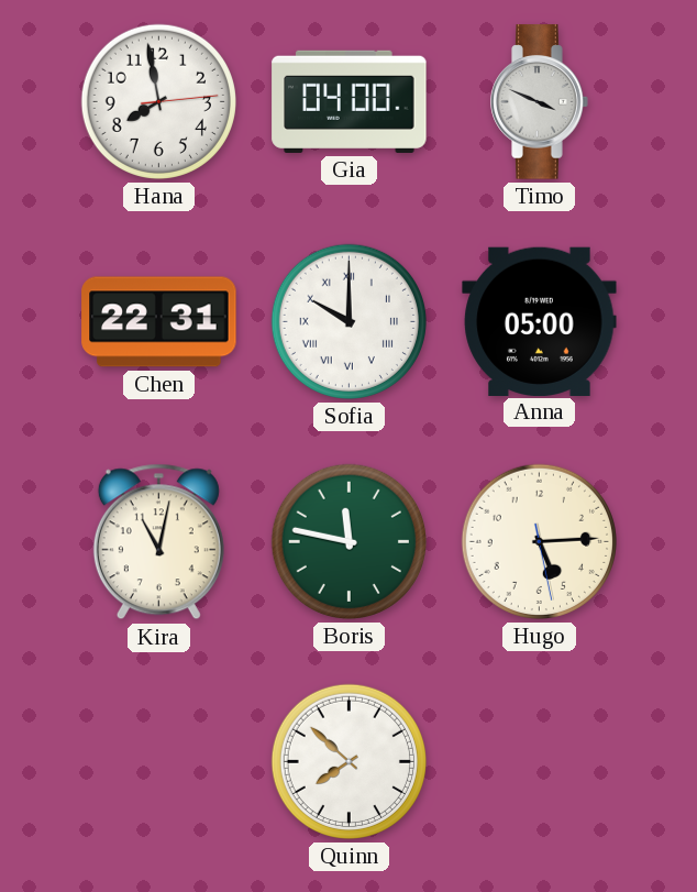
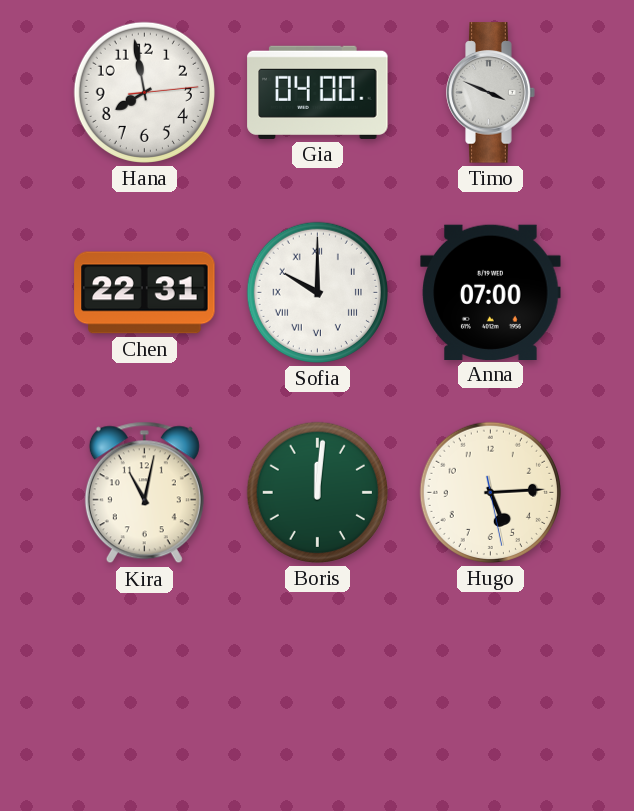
Anna: 05:00 -> 07:00 (491, 292)
Boris: 11:47 -> 12:01 (317, 492)
Quinn: 7:52 -> none (348, 761)
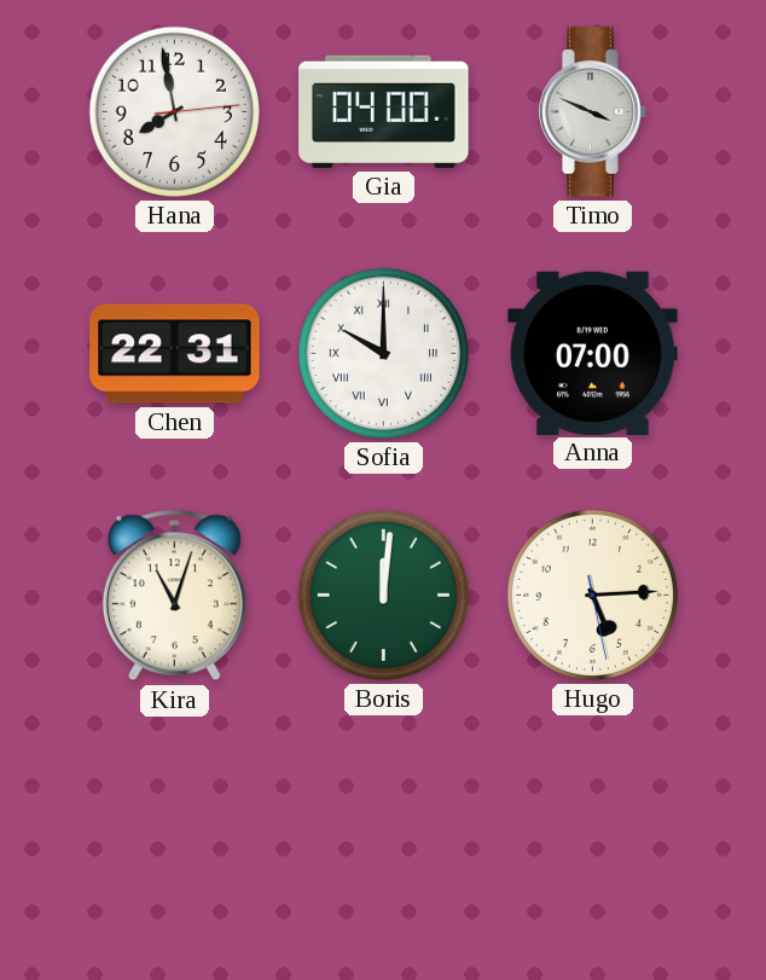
Kira: 11:02 -> 11:03 (174, 596)
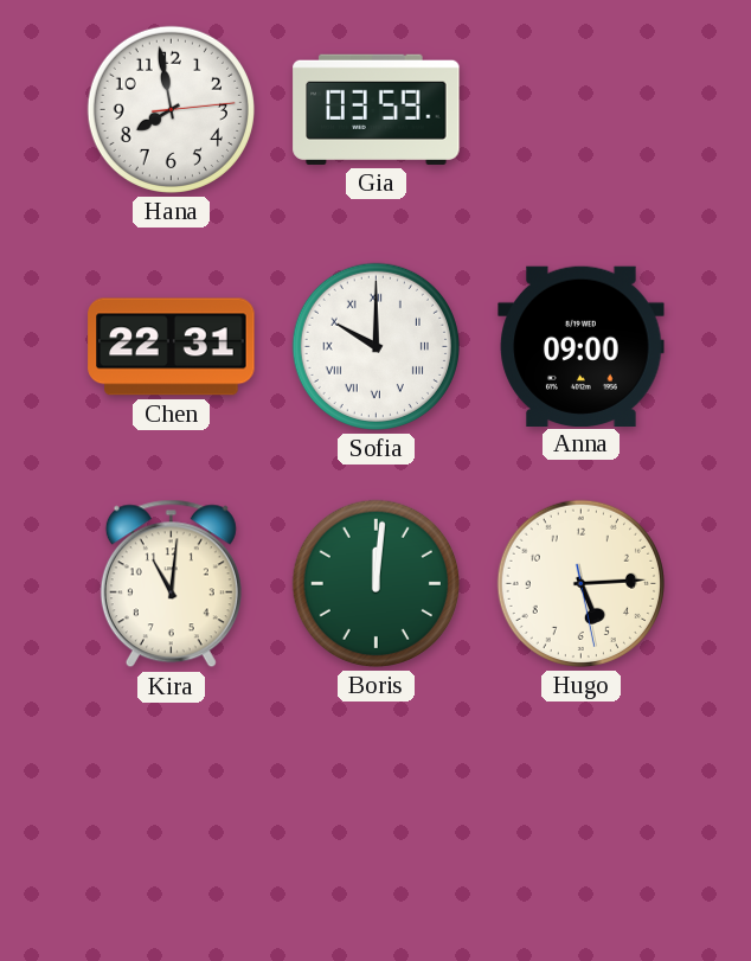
Gia: 04:00 -> 03:59 (377, 109)
Timo: 3:49 -> none (593, 112)
Anna: 07:00 -> 09:00 (582, 346)
Kira: 11:03 -> 11:01 (171, 584)
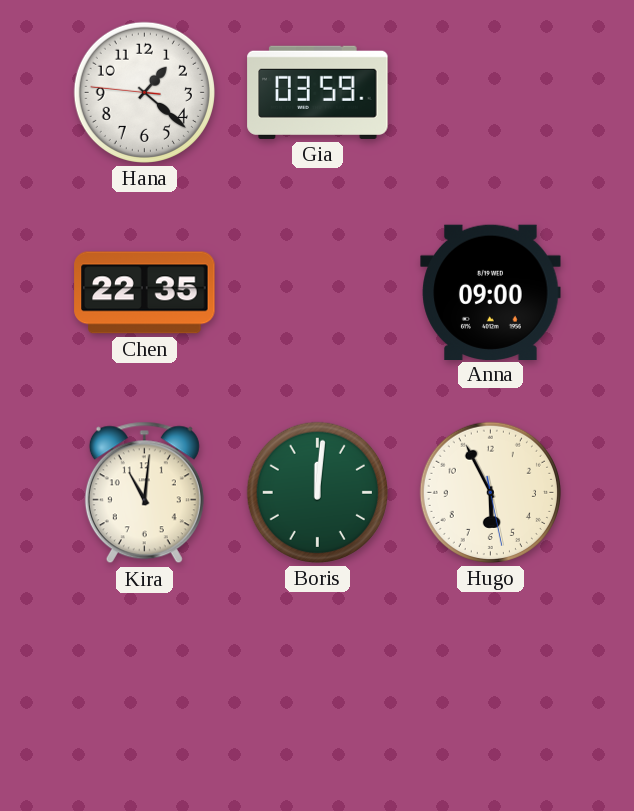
Hana: 7:58 -> 1:21 (144, 92)
Chen: 22:31 -> 22:35 (145, 293)
Sofia: 10:00 -> none (375, 346)
Hugo: 5:14 -> 5:55 (490, 492)
